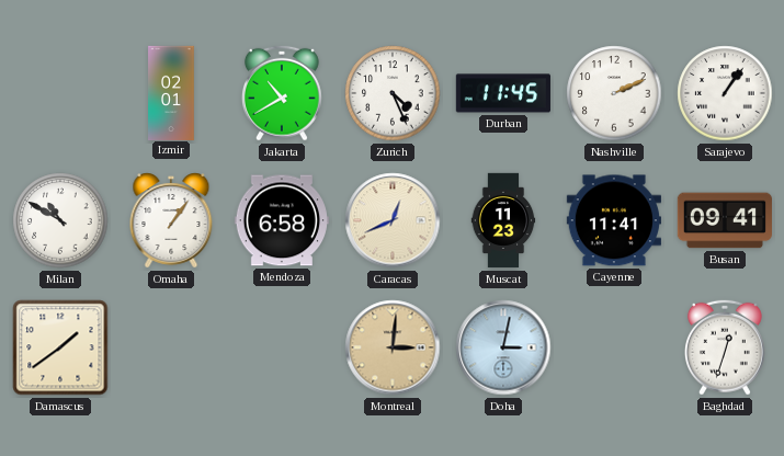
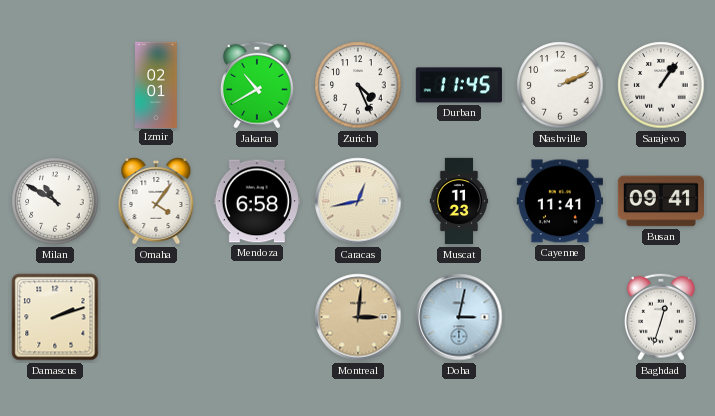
Omaha: 1:06 -> 4:06 (156, 201)
Caracas: 12:41 -> 12:43 (358, 201)
Damascus: 1:39 -> 2:12 (55, 317)
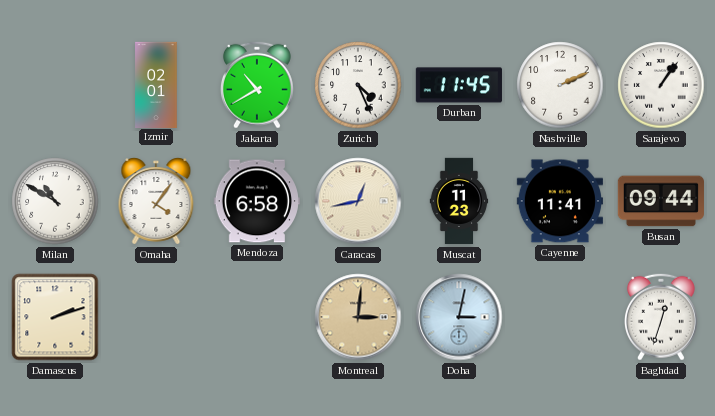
Busan: 09:41 -> 09:44 (661, 201)
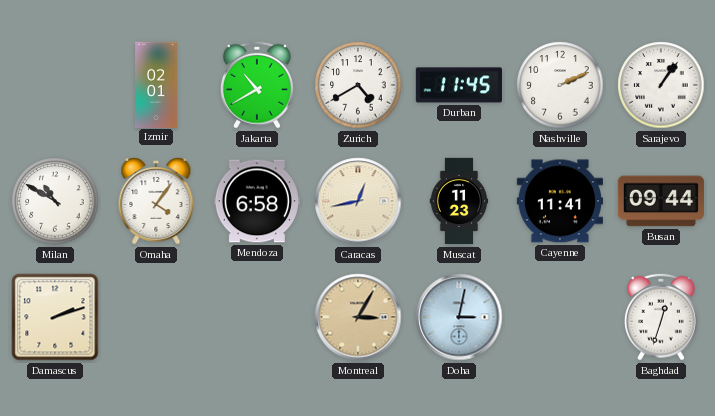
Zurich: 4:26 -> 4:40 (358, 85)
Montreal: 3:01 -> 3:05 (358, 317)
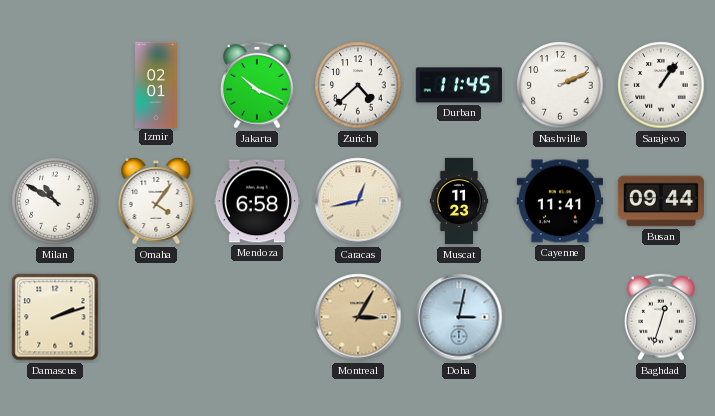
Jakarta: 10:40 -> 10:19 (257, 85)
Zurich: 4:40 -> 4:38 (358, 85)
